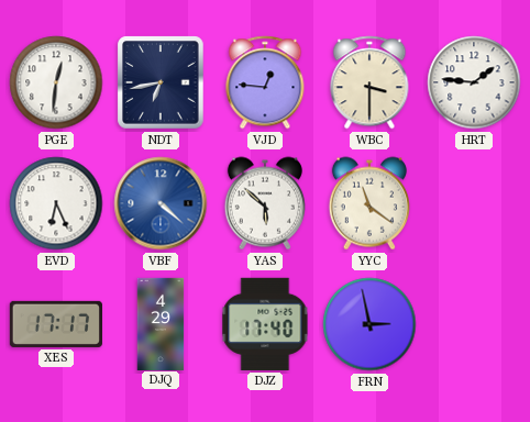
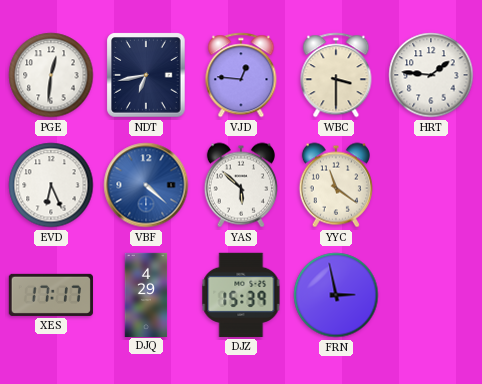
DJZ: 17:40 -> 15:39 (241, 295)
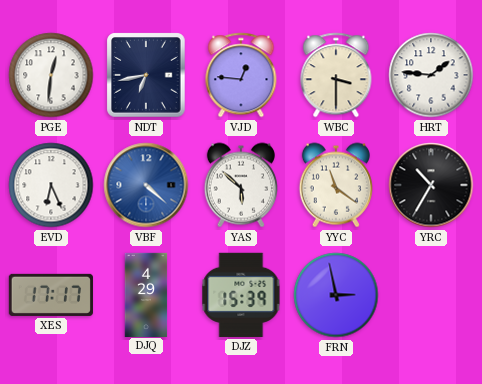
YRC: none -> 10:35 (431, 185)
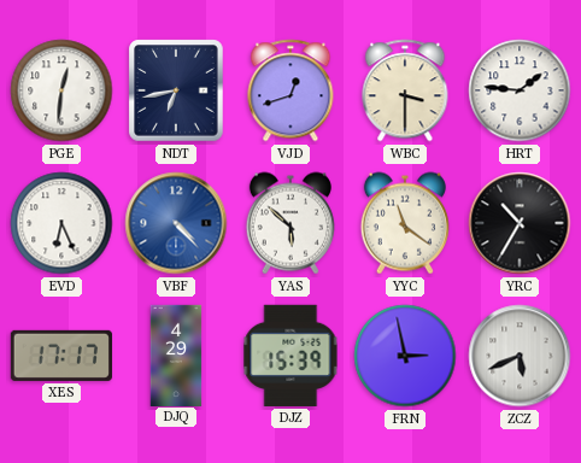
VJD: 12:46 -> 12:42 (290, 90)
VBF: 4:22 -> 4:23 (176, 223)
ZCZ: none -> 5:41 (520, 356)
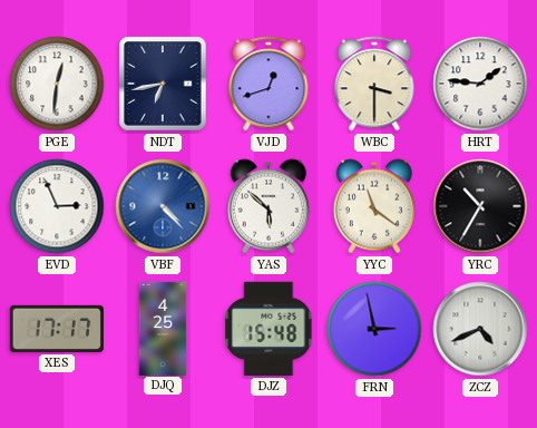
EVD: 6:26 -> 2:56 (57, 206)
DJQ: 4:29 -> 4:25 (163, 328)
DJZ: 15:39 -> 15:48 (268, 329)
ZCZ: 5:41 -> 4:41 (480, 329)
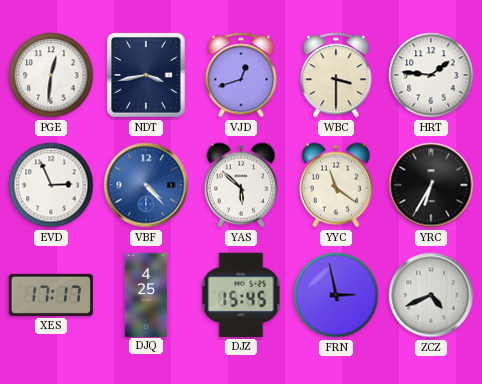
NDT: 6:43 -> 3:43 (146, 75)
YRC: 10:35 -> 6:35 (431, 185)
DJZ: 15:48 -> 15:45 (241, 295)
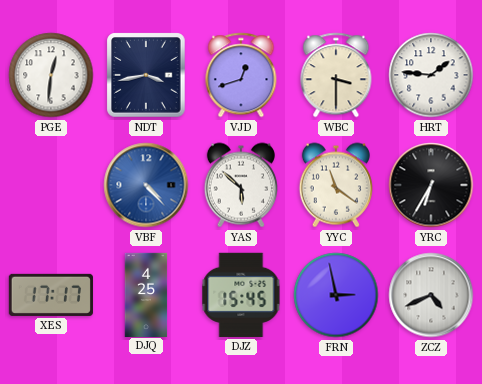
EVD: 2:56 -> none (51, 185)
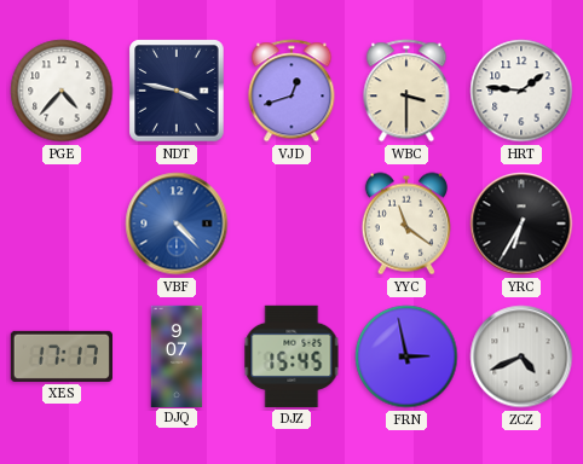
PGE: 12:31 -> 4:37 (62, 91)
NDT: 3:43 -> 3:47 (177, 91)
YAS: 5:52 -> none (241, 185)
DJQ: 4:25 -> 9:07 (177, 355)
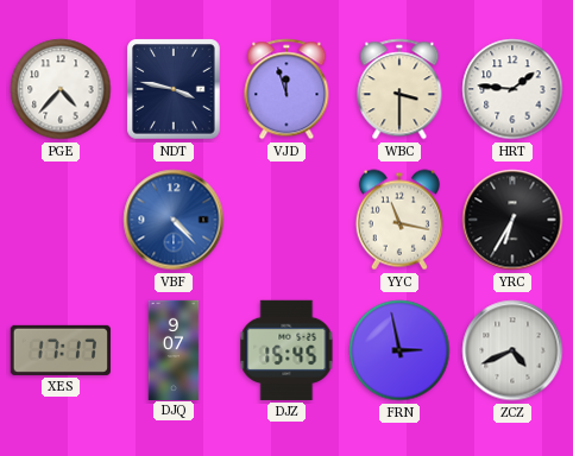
VJD: 12:42 -> 11:57 (286, 89)
YYC: 11:21 -> 11:17 (399, 220)
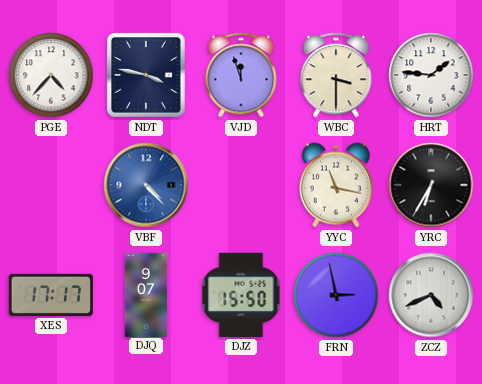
DJZ: 15:45 -> 15:50 (241, 295)
